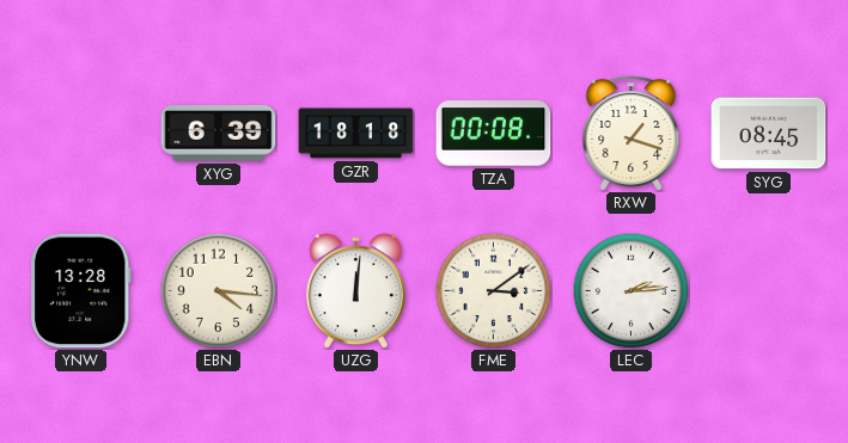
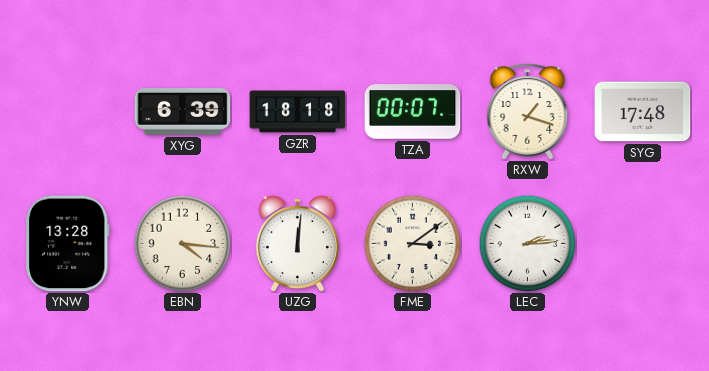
TZA: 00:08 -> 00:07 (413, 112)
SYG: 08:45 -> 17:48 (643, 112)
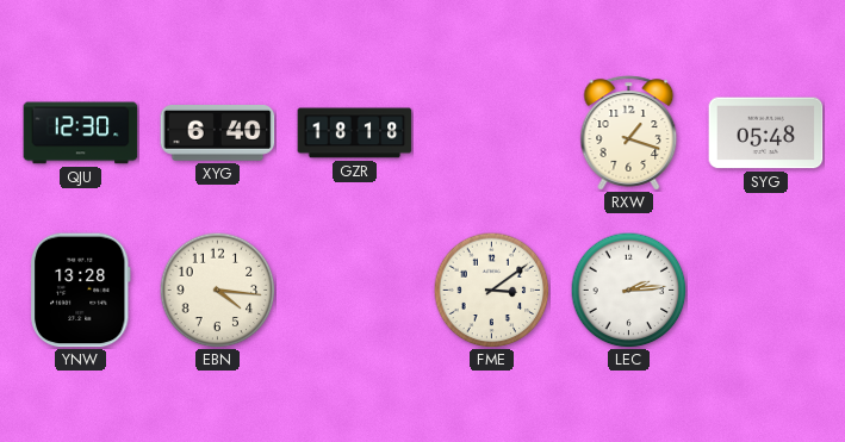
QJU: none -> 12:30 (81, 133)
XYG: 6:39 -> 6:40 (218, 133)
TZA: 00:07 -> none (413, 112)
SYG: 17:48 -> 05:48 (766, 133)
UZG: 12:01 -> none (297, 244)
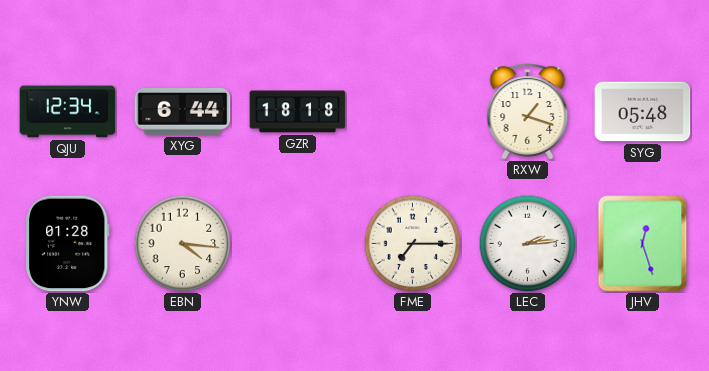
QJU: 12:30 -> 12:34 (68, 112)
XYG: 6:40 -> 6:44 (183, 112)
YNW: 13:28 -> 01:28 (67, 244)
FME: 3:09 -> 7:15 (412, 243)
JHV: none -> 12:27 (643, 244)
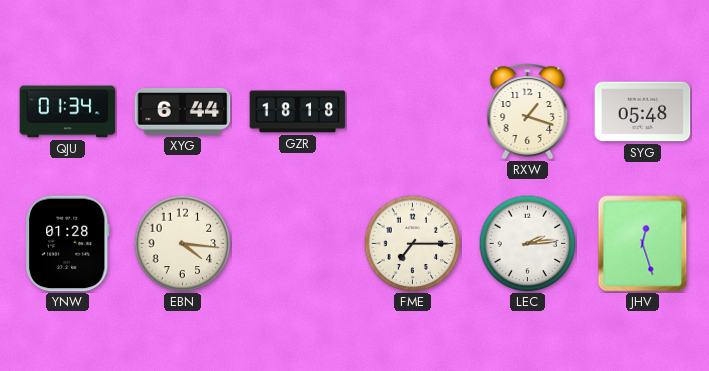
QJU: 12:34 -> 01:34 (68, 112)
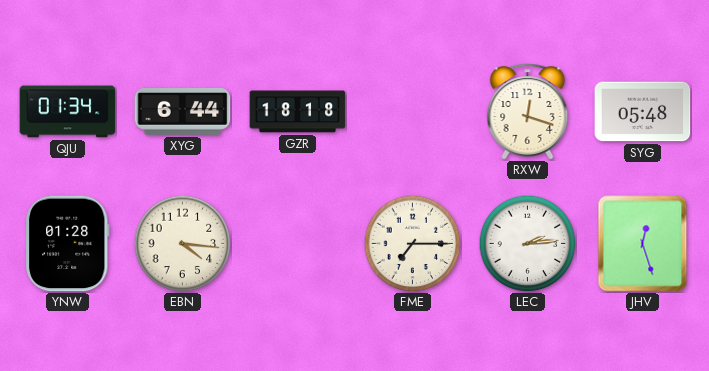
RXW: 1:18 -> 12:18 (528, 112)
